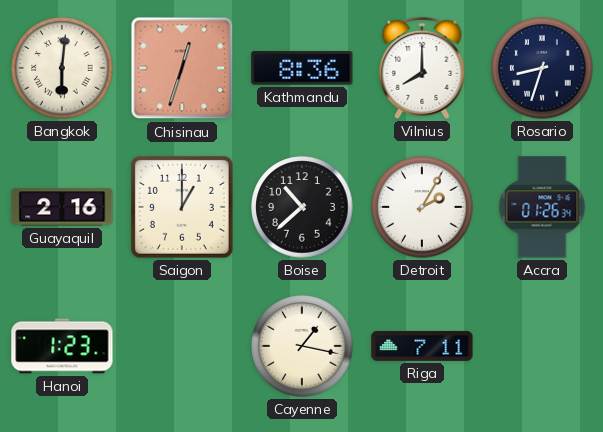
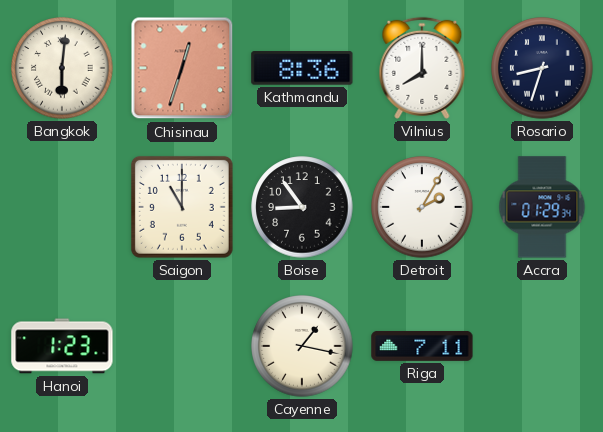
Guayaquil: 2:16 -> none (62, 207)
Saigon: 1:00 -> 11:00 (182, 207)
Boise: 10:38 -> 8:54 (302, 207)
Accra: 01:26 -> 01:29 (542, 207)
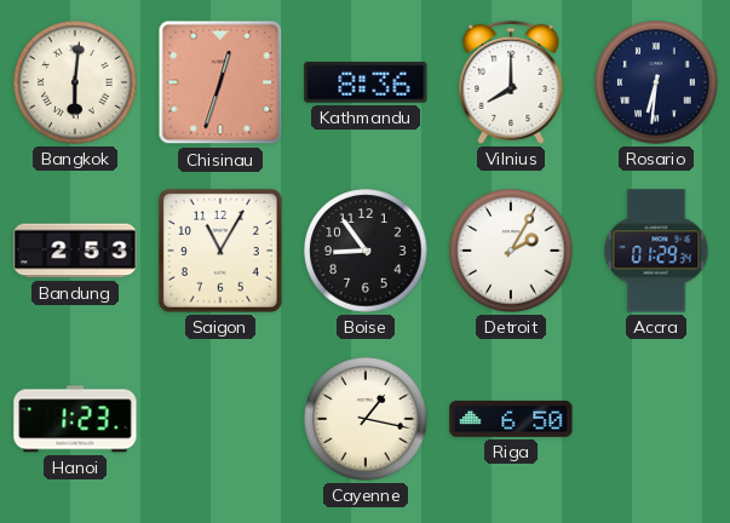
Rosario: 8:33 -> 6:31 (656, 82)
Bandung: none -> 2:53 (75, 251)
Saigon: 11:00 -> 11:05 (220, 251)
Riga: 7:11 -> 6:50 (511, 419)
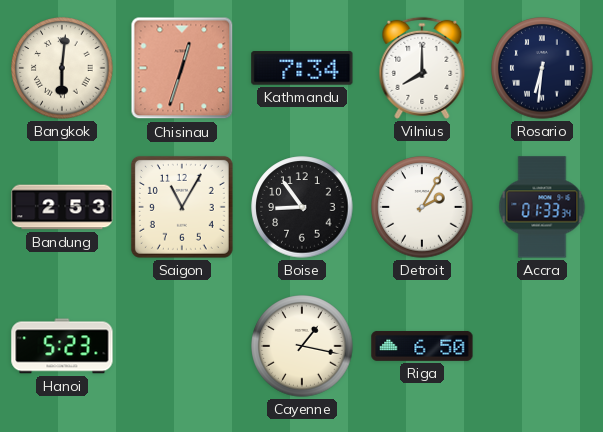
Kathmandu: 8:36 -> 7:34 (302, 68)
Accra: 01:29 -> 01:33 (542, 207)
Hanoi: 1:23 -> 5:23 (62, 346)
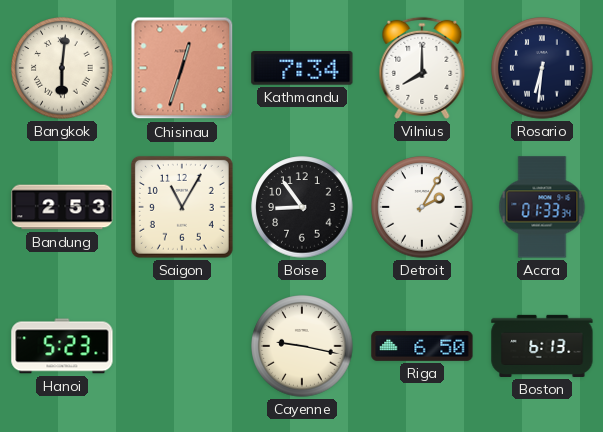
Cayenne: 1:17 -> 9:17 (302, 346)
Boston: none -> 6:13 (542, 346)
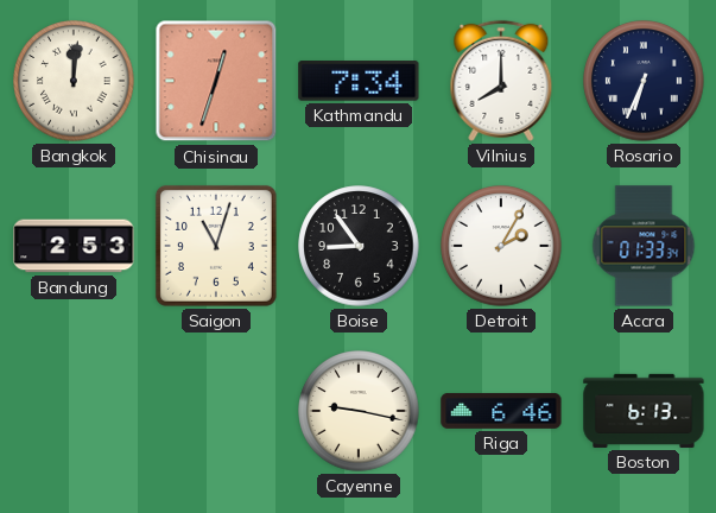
Bangkok: 6:01 -> 12:01 (74, 81)
Rosario: 6:31 -> 6:34 (644, 81)
Saigon: 11:05 -> 11:03 (216, 246)
Hanoi: 5:23 -> none (62, 346)
Riga: 6:50 -> 6:46 (501, 411)
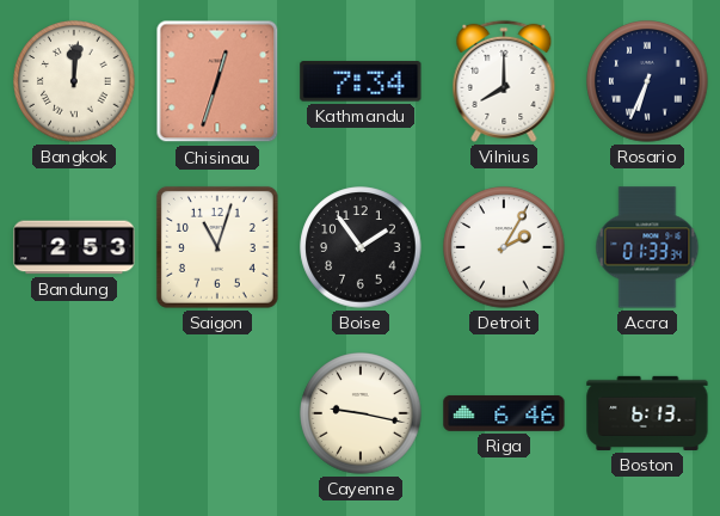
Boise: 8:54 -> 1:54 (361, 247)
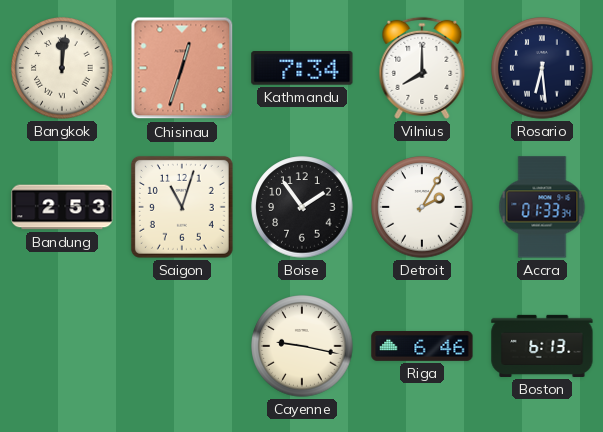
Rosario: 6:34 -> 6:29 (542, 68)
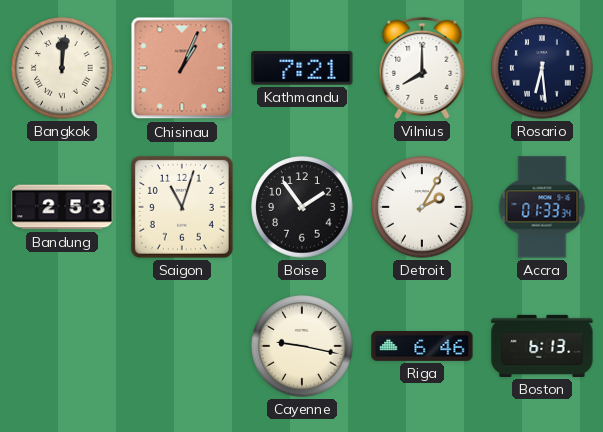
Chisinau: 12:33 -> 1:04 (182, 68)
Kathmandu: 7:34 -> 7:21 (302, 68)
